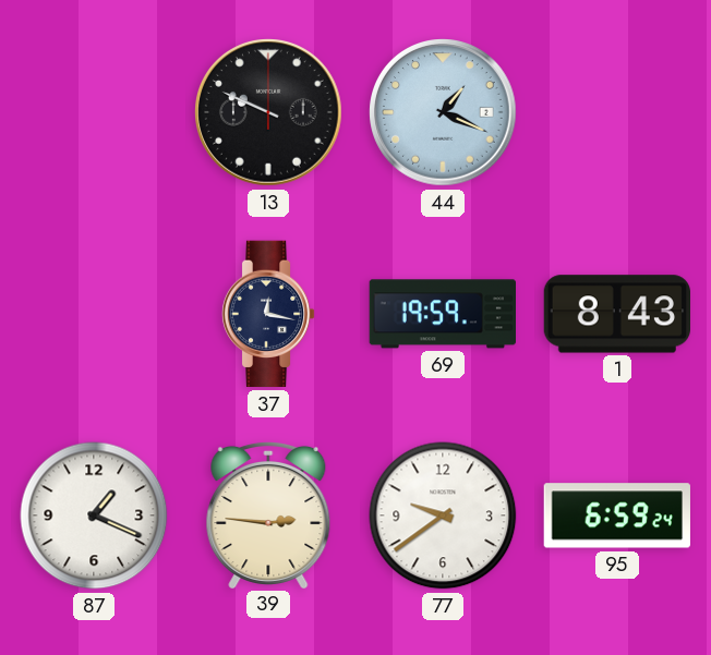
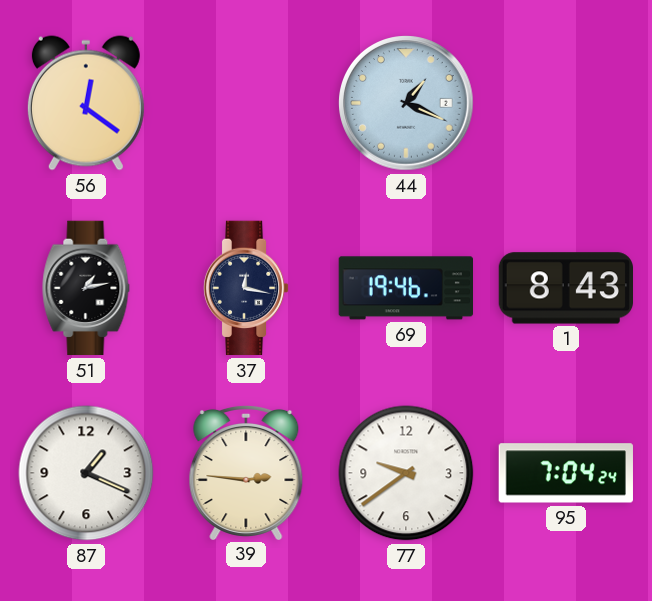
56: none -> 12:21 (86, 103)
13: 9:49 -> none (269, 113)
51: none -> 1:13 (86, 288)
69: 19:59 -> 19:46 (405, 288)
95: 6:59 -> 7:04 (566, 473)
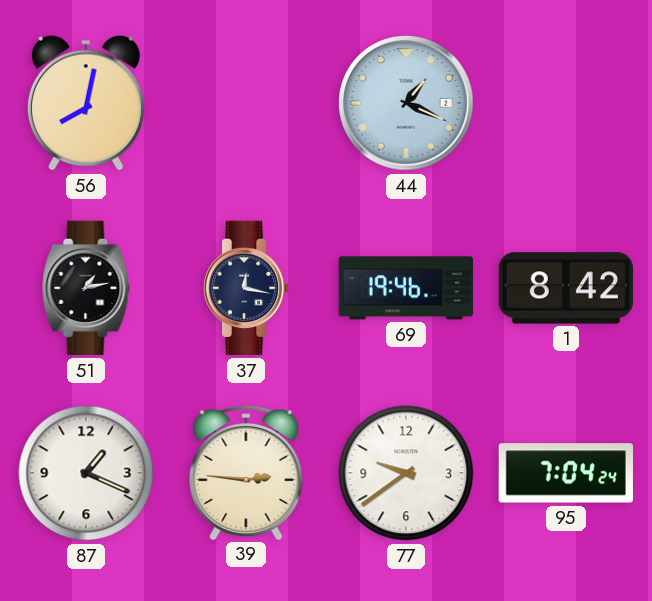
56: 12:21 -> 8:02 (86, 103)
1: 8:43 -> 8:42 (565, 288)
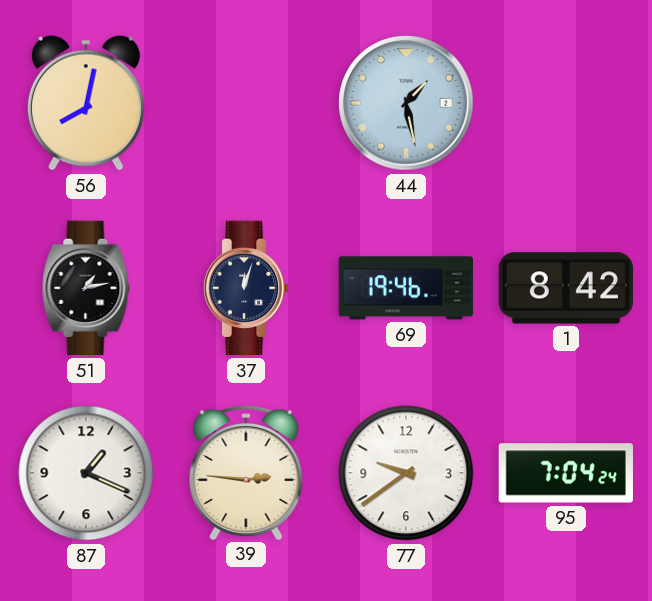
44: 1:19 -> 1:28 (407, 104)
37: 12:17 -> 12:03 (246, 288)
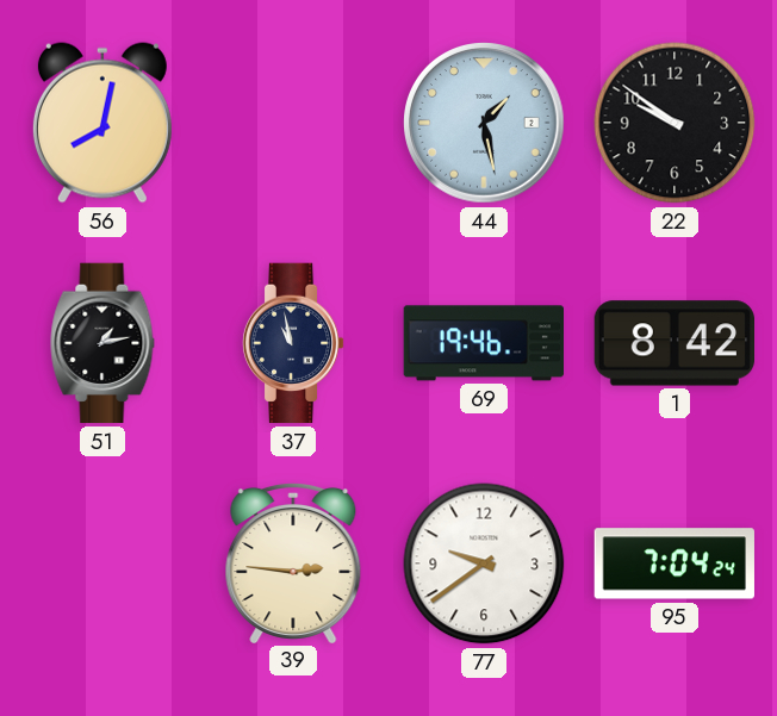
22: none -> 9:51 (675, 123)
37: 12:03 -> 10:58 (293, 343)
87: 1:19 -> none (86, 473)
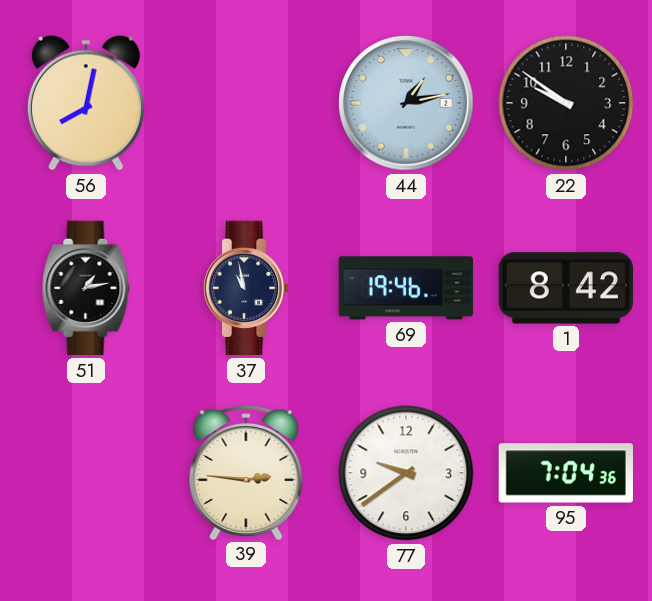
44: 1:28 -> 1:13 (407, 104)
95: 7:04:24 -> 7:04:36 (566, 473)
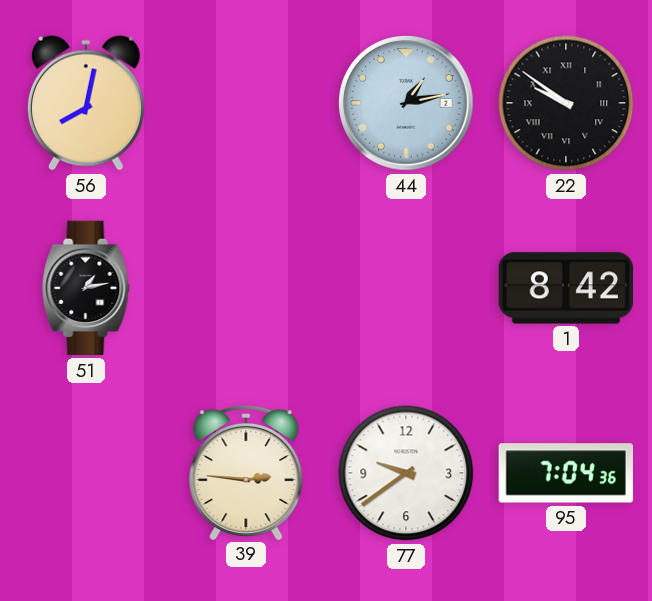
22 numerals: Arabic -> Roman (566, 103)
37: 10:58 -> none (246, 288)
69: 19:46 -> none (405, 288)
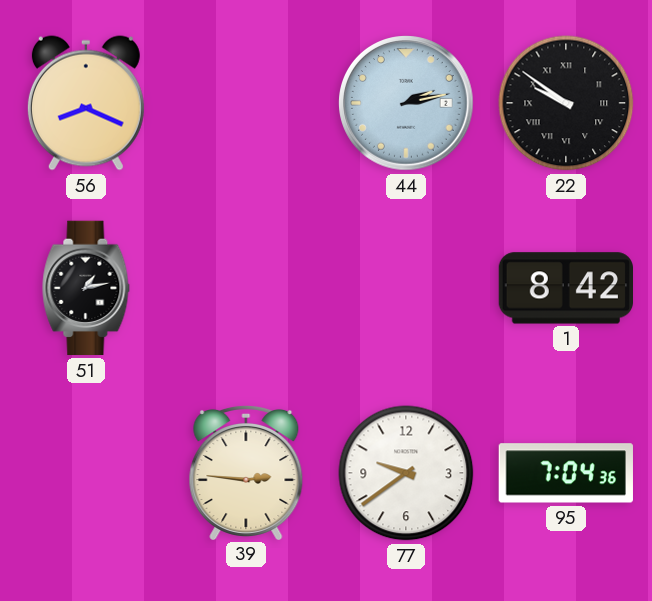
56: 8:02 -> 8:19 (86, 103)
44: 1:13 -> 2:13 (407, 104)
